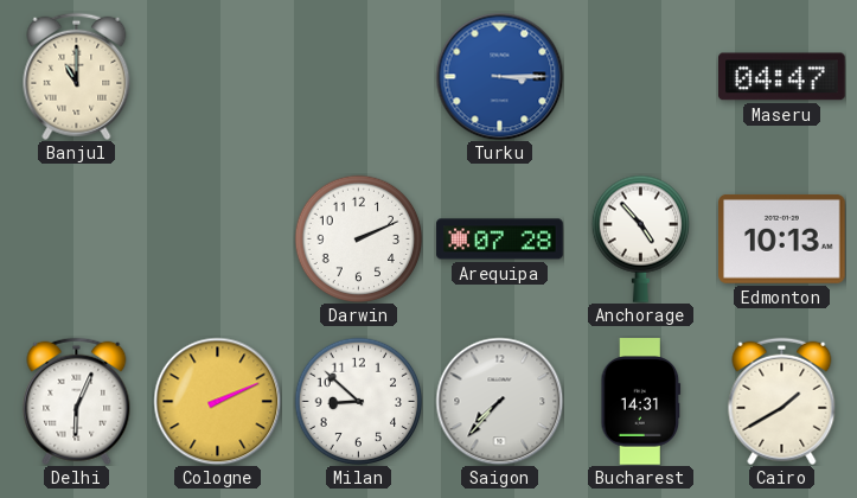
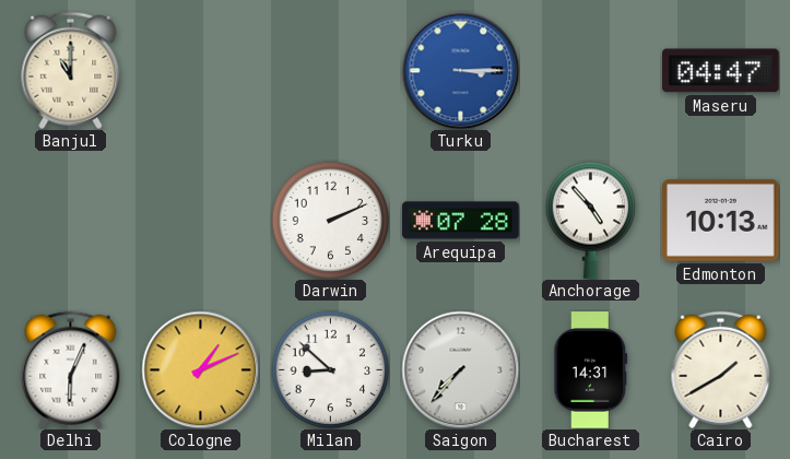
Cologne: 2:11 -> 1:11 (200, 369)
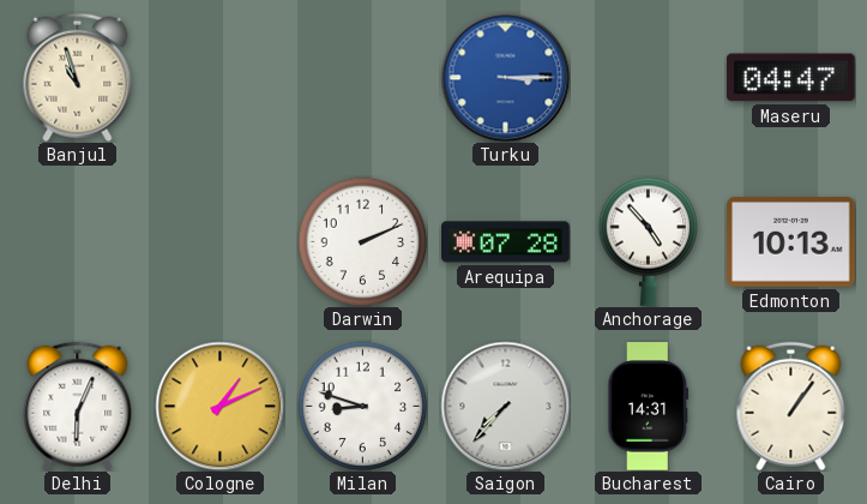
Banjul: 11:00 -> 10:57 (78, 77)
Milan: 8:52 -> 8:48 (362, 406)
Cairo: 1:40 -> 1:06 (791, 406)
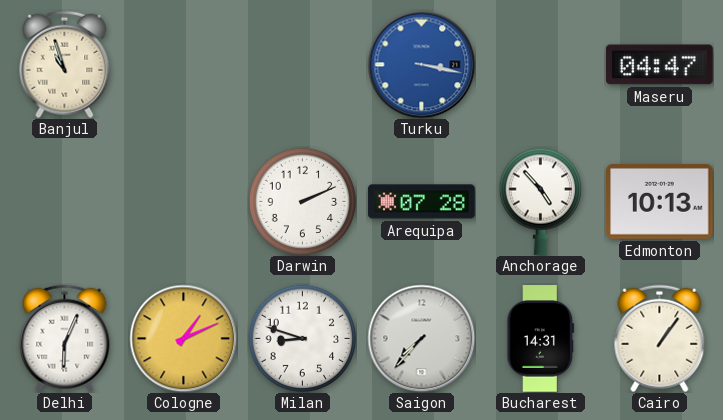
Turku: 3:15 -> 3:17 (421, 64)
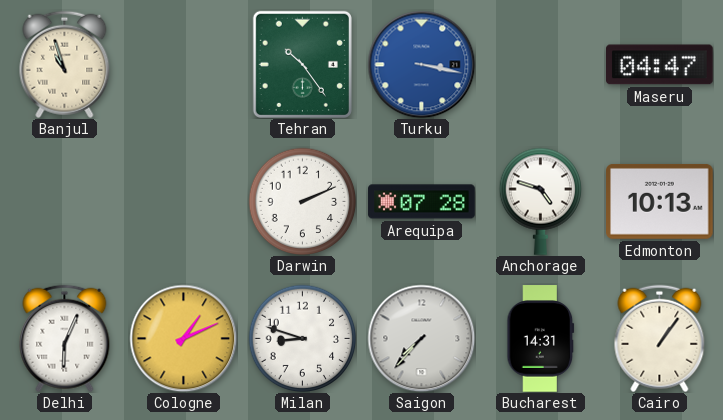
Tehran: none -> 10:24 (302, 64)
Anchorage: 4:53 -> 4:48 (540, 201)
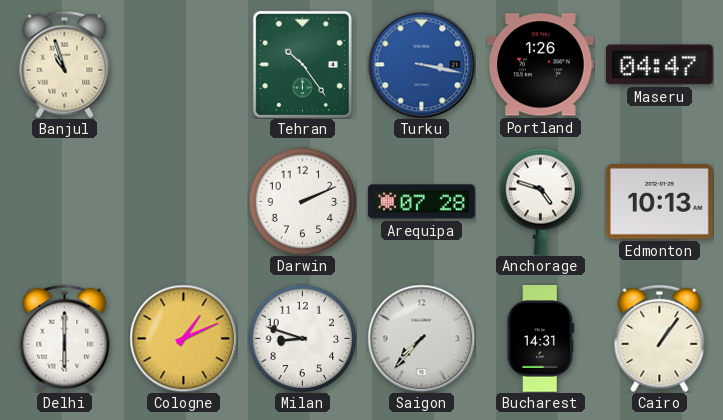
Portland: none -> 1:26 (541, 65)
Delhi: 6:04 -> 6:00 (65, 338)
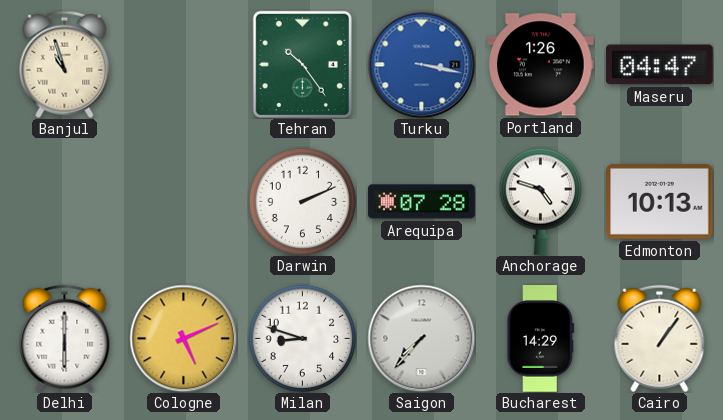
Cologne: 1:11 -> 5:11 (183, 338)
Bucharest: 14:31 -> 14:29 (541, 339)
